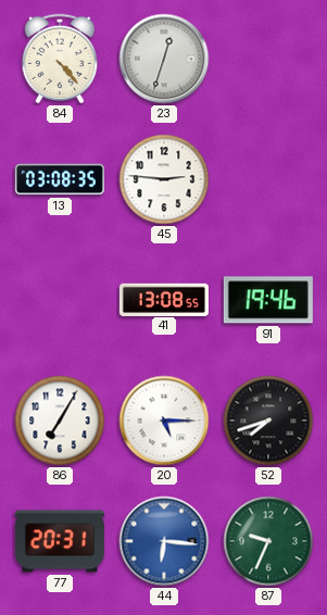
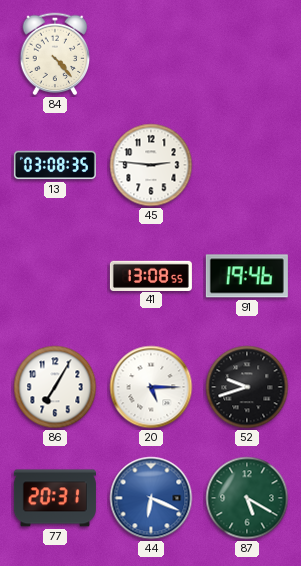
23: 12:33 -> none (164, 59)
52: 7:42 -> 9:42 (247, 387)
44: 6:16 -> 6:19 (151, 498)
87: 9:34 -> 5:20 (247, 498)
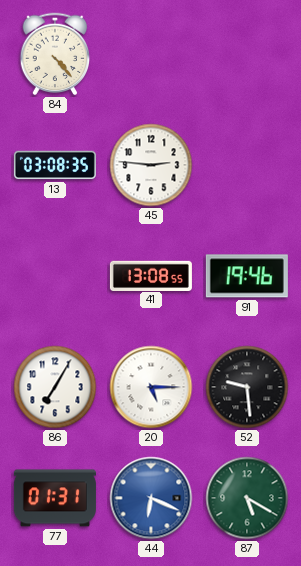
52: 9:42 -> 9:29 (247, 387)
77: 20:31 -> 01:31 (55, 498)
